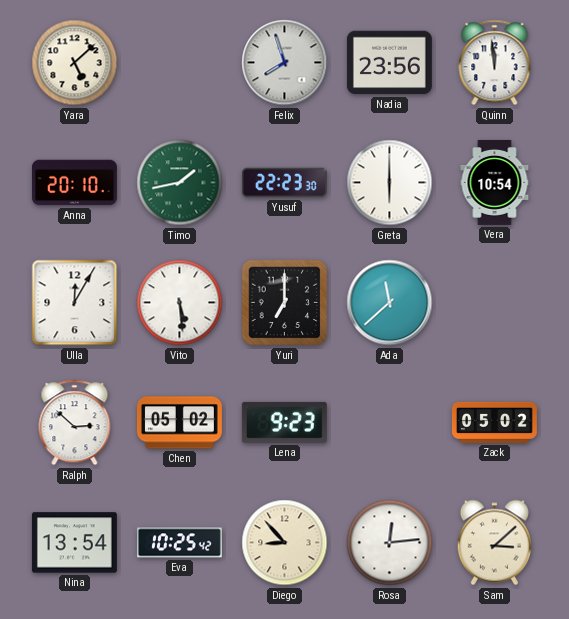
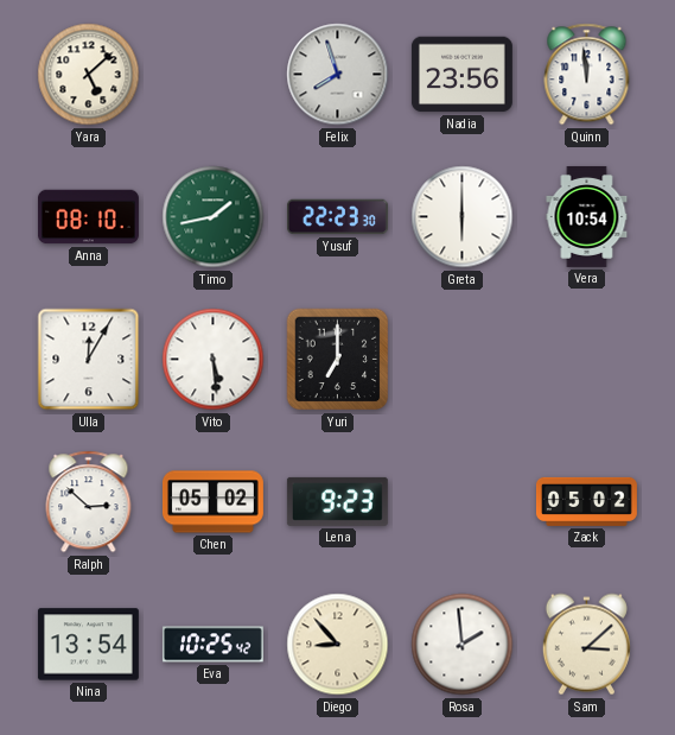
Anna: 20:10 -> 08:10 (88, 217)
Ada: 11:38 -> none (390, 303)
Rosa: 12:14 -> 1:59 (463, 645)
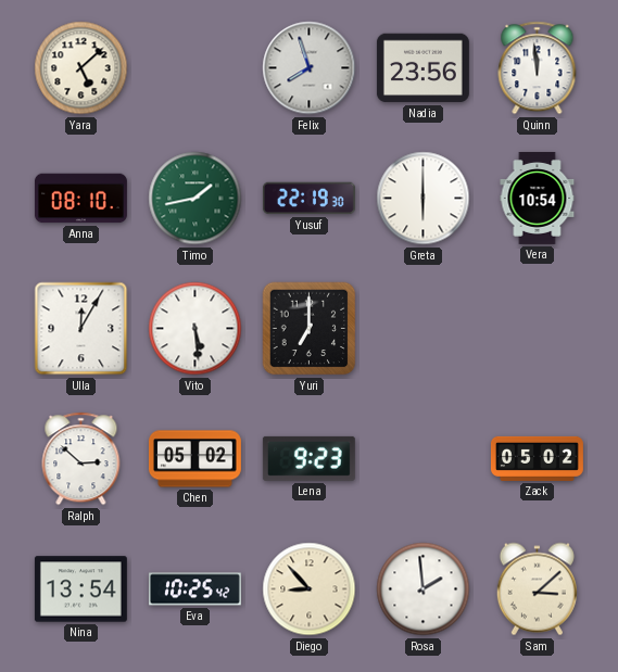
Yusuf: 22:23 -> 22:19 (308, 199)
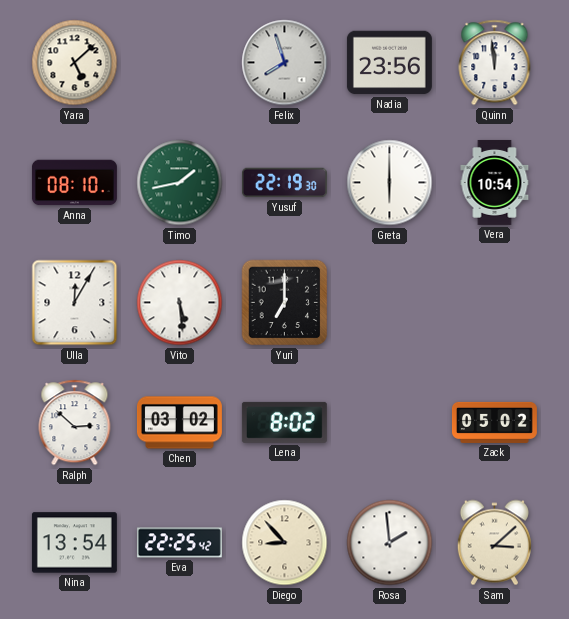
Chen: 05:02 -> 03:02 (179, 423)
Lena: 9:23 -> 8:02 (284, 422)
Eva: 10:25 -> 22:25 (179, 543)
